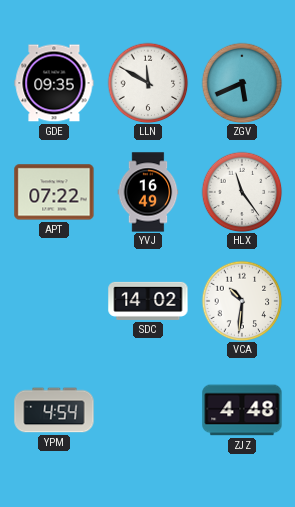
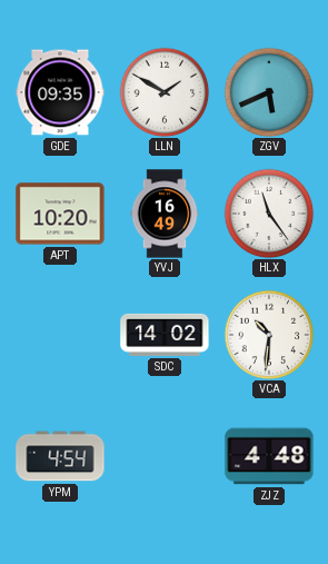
LLN: 11:50 -> 1:50 (165, 92)
APT: 07:22 -> 10:20 (60, 214)
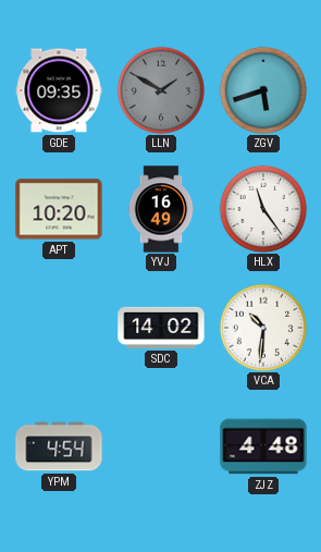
LLN dial: white -> grey (161, 90)
ZGV: 5:41 -> 5:42 (263, 90)
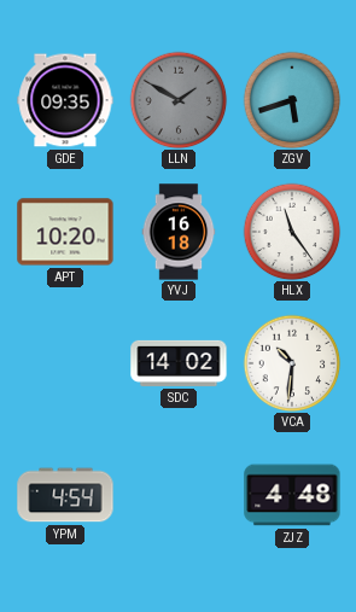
YVJ: 16:49 -> 16:18 (179, 232)
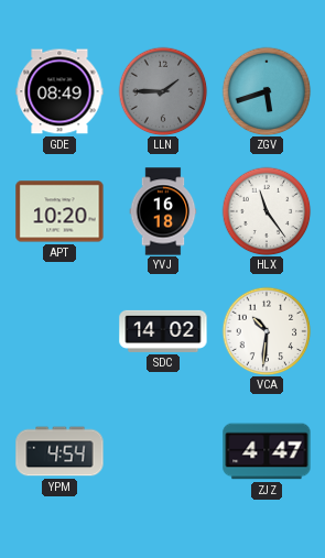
GDE: 09:35 -> 08:49 (59, 91)
LLN: 1:50 -> 1:45 (163, 91)
ZJZ: 4:48 -> 4:47 (267, 451)
